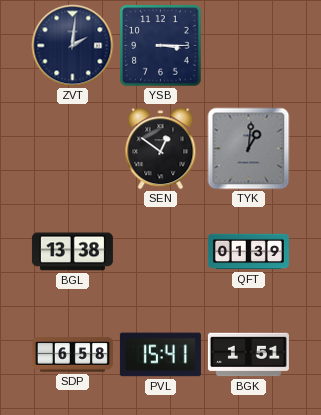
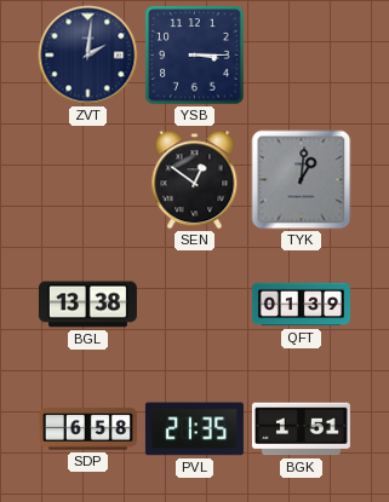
PVL: 15:41 -> 21:35 (194, 429)
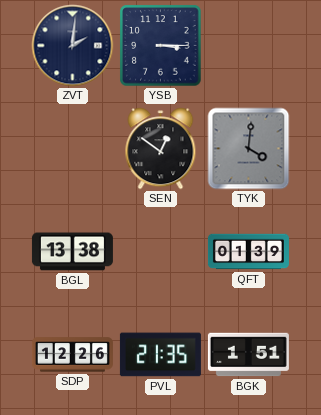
TYK: 1:01 -> 4:01 (249, 149)
SDP: 6:58 -> 12:26 (72, 355)
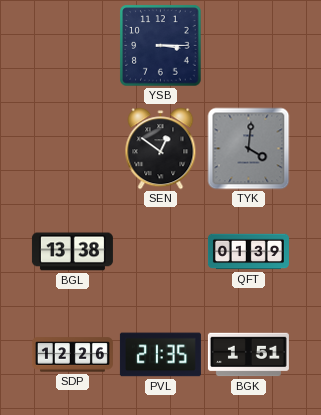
ZVT: 2:01 -> none (73, 46)
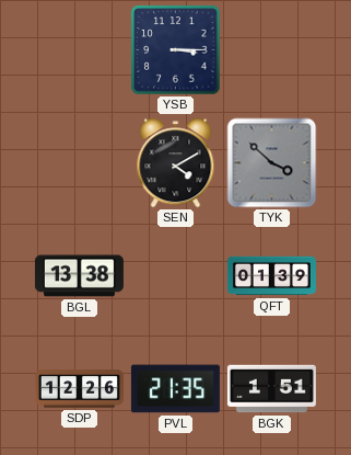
SEN: 12:51 -> 4:10 (176, 163)
TYK: 4:01 -> 3:52 (272, 163)
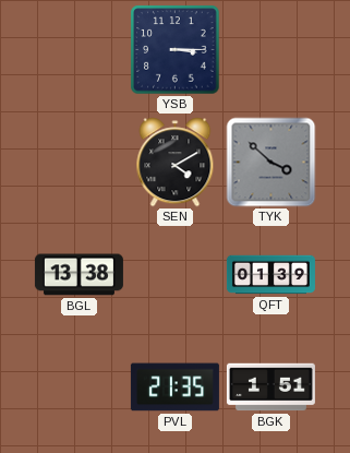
SDP: 12:26 -> none (79, 389)
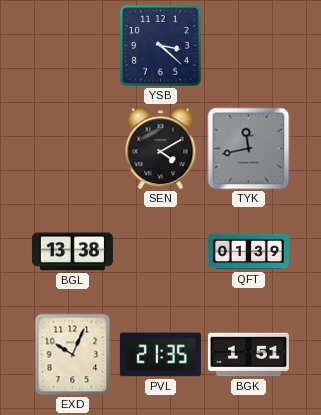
YSB: 3:15 -> 3:22 (161, 46)
TYK: 3:52 -> 11:43 (249, 149)
EXD: none -> 10:04 (73, 355)
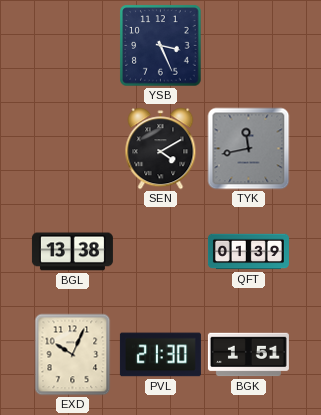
YSB: 3:22 -> 3:26 (161, 46)
PVL: 21:35 -> 21:30 (160, 355)
